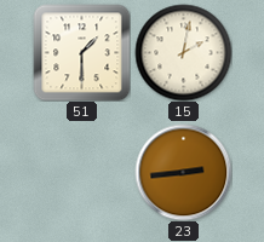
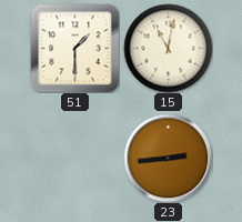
15: 2:02 -> 11:02 (168, 48)
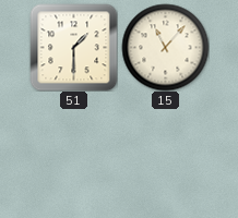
15: 11:02 -> 11:07 (165, 47)
23: 2:44 -> none (168, 158)
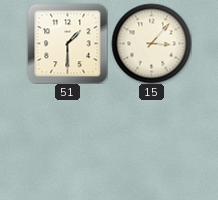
15: 11:07 -> 3:07 (151, 43)
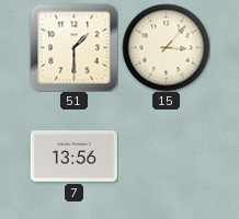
7: none -> 13:56 (73, 157)
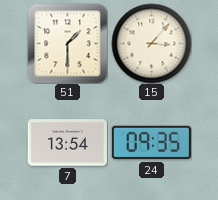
7: 13:56 -> 13:54 (67, 143)
24: none -> 09:35 (151, 143)
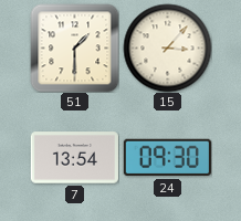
24: 09:35 -> 09:30 (167, 158)
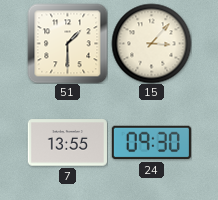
7: 13:54 -> 13:55 (67, 143)
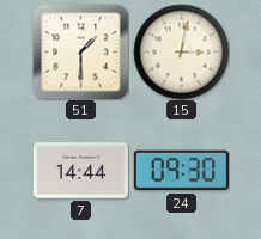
15: 3:07 -> 3:02 (181, 51)
7: 13:55 -> 14:44 (80, 171)
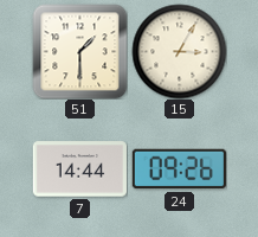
15: 3:02 -> 3:05 (179, 51)
24: 09:30 -> 09:26 (179, 169)
